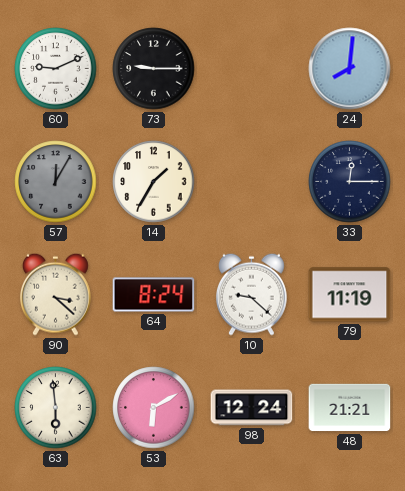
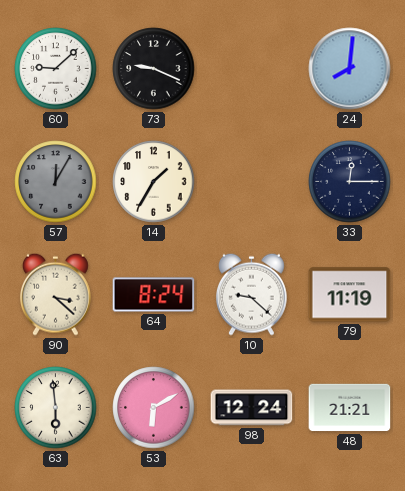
60: 9:11 -> 9:08 (56, 69)
73: 9:15 -> 9:19 (154, 69)
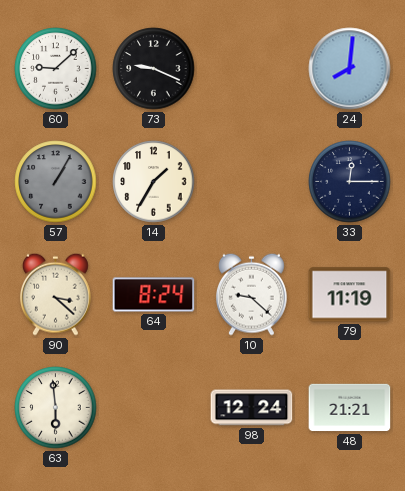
57: 12:05 -> 1:05 (56, 182)
53: 6:10 -> none (154, 408)
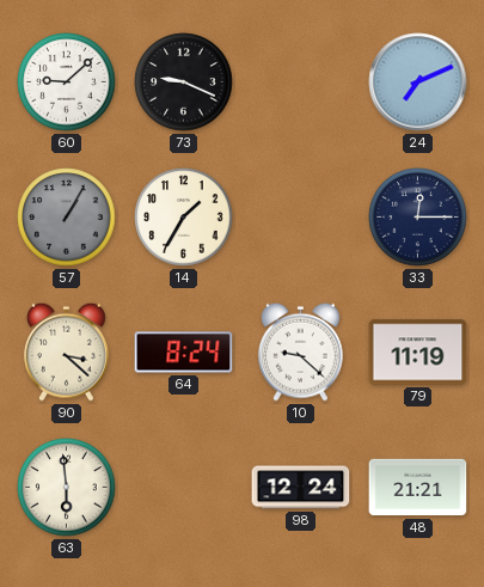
24: 8:01 -> 7:11 (418, 82)
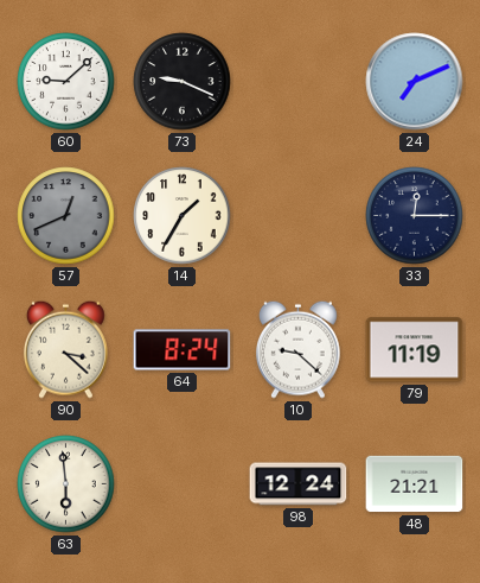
57: 1:05 -> 12:41 (66, 216)
